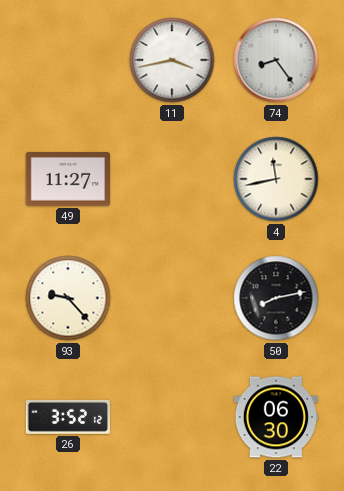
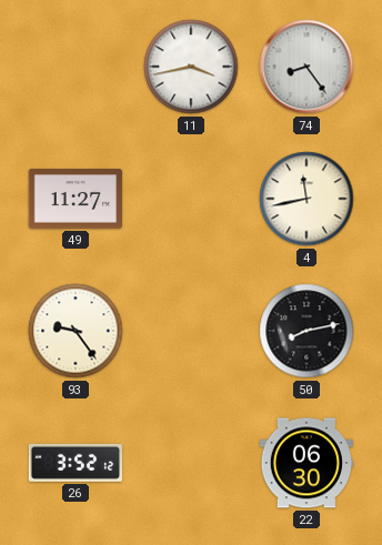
93: 9:23 -> 9:24 (76, 331)
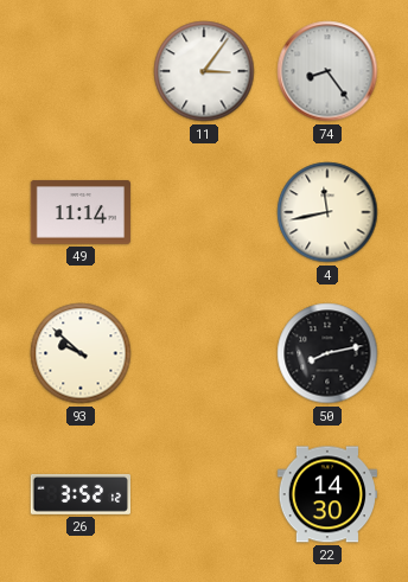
11: 3:43 -> 3:06 (204, 71)
49: 11:27 -> 11:14 (79, 212)
93: 9:24 -> 9:52 (81, 353)
22: 06:30 -> 14:30 (326, 494)
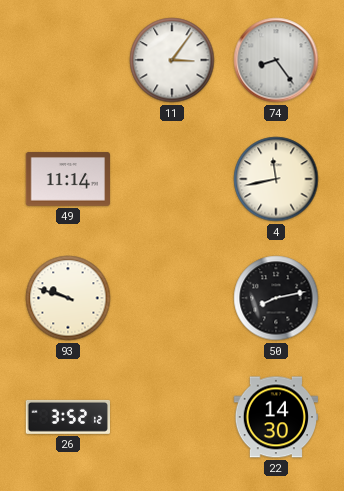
93: 9:52 -> 9:48 (68, 298)
